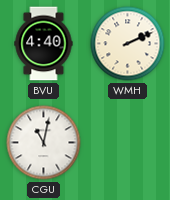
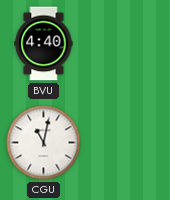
WMH: 2:11 -> none (128, 44)
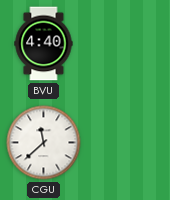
CGU: 11:02 -> 11:38 (44, 143)
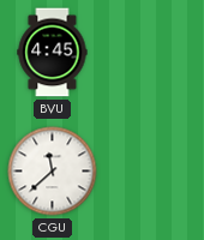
BVU: 4:40 -> 4:45 (53, 53)
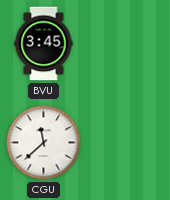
BVU: 4:45 -> 3:45 (44, 44)
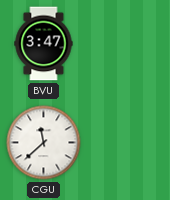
BVU: 3:45 -> 3:47 (44, 44)
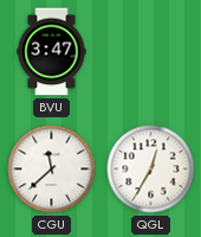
QGL: none -> 12:35 (151, 169)
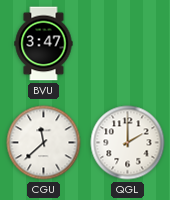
QGL: 12:35 -> 2:00 (128, 143)
